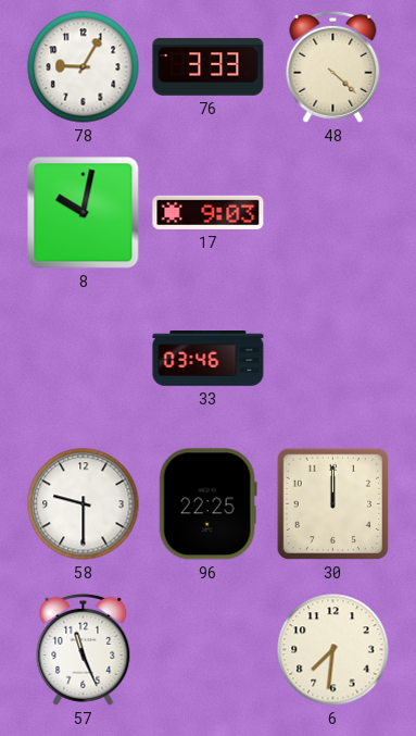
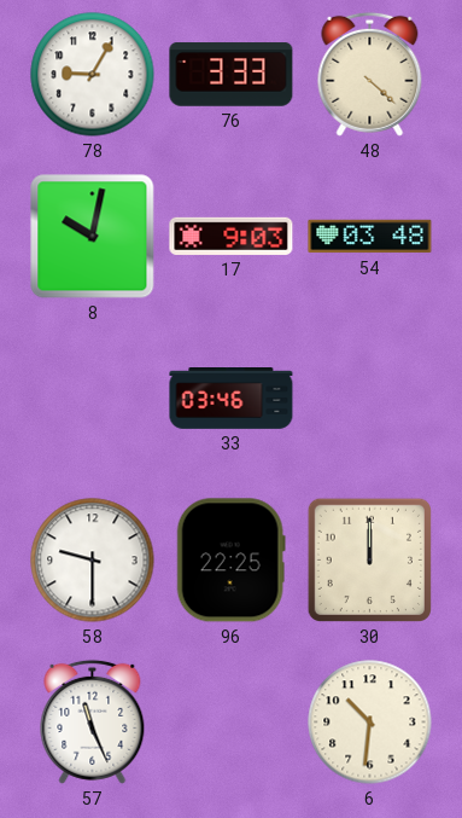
54: none -> 03:48 (370, 237)
6: 7:31 -> 10:31 (370, 723)
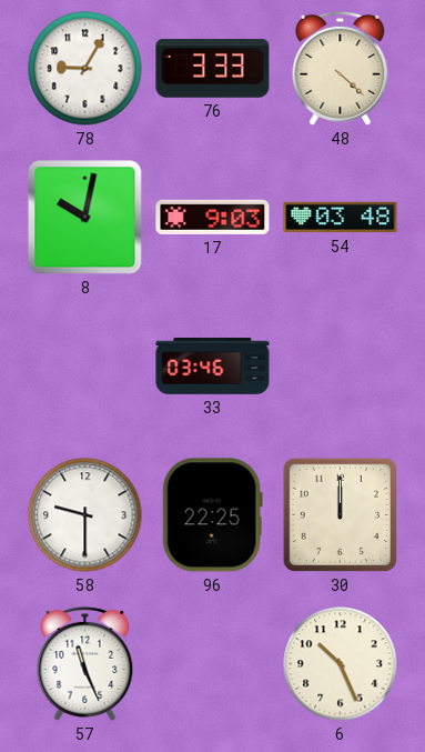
6: 10:31 -> 10:26 (341, 664)
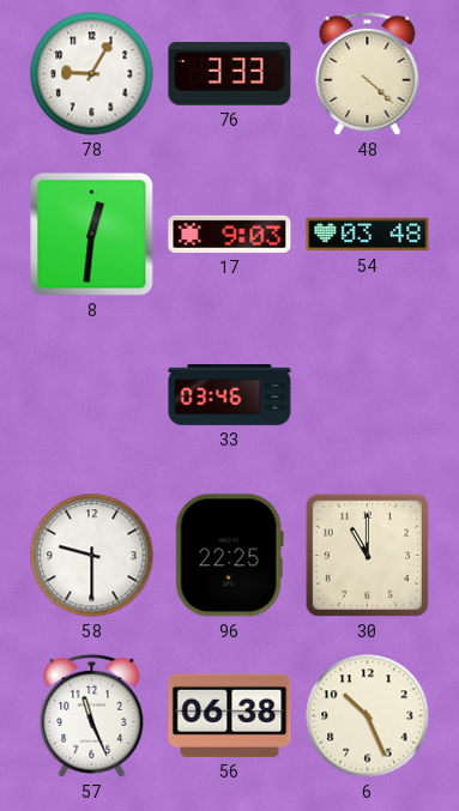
8: 10:02 -> 12:31 (92, 235)
30: 12:00 -> 11:00 (367, 555)
56: none -> 06:38 (230, 715)
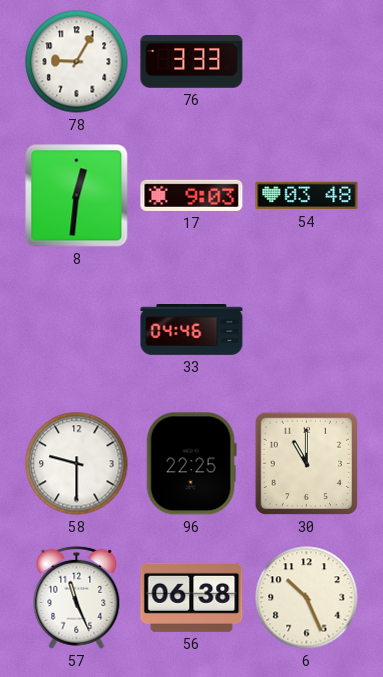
48: 4:22 -> none (368, 73)
33: 03:46 -> 04:46 (192, 330)
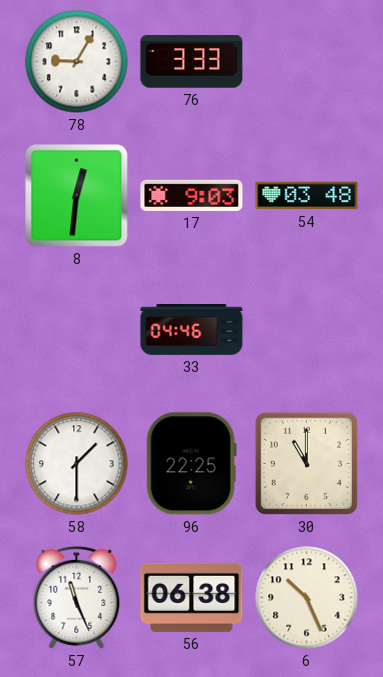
58: 9:30 -> 1:30 (77, 464)
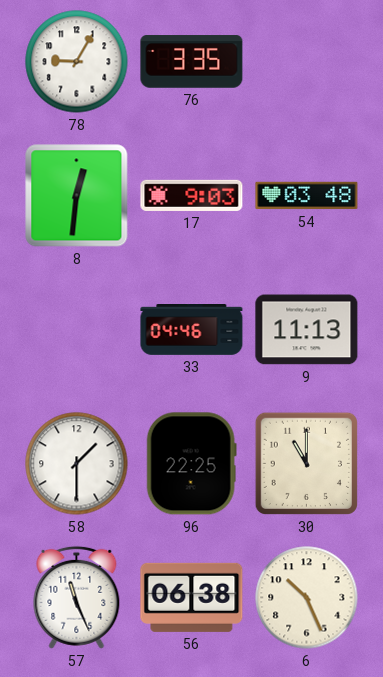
76: 3:33 -> 3:35 (192, 62)
9: none -> 11:13 (307, 330)
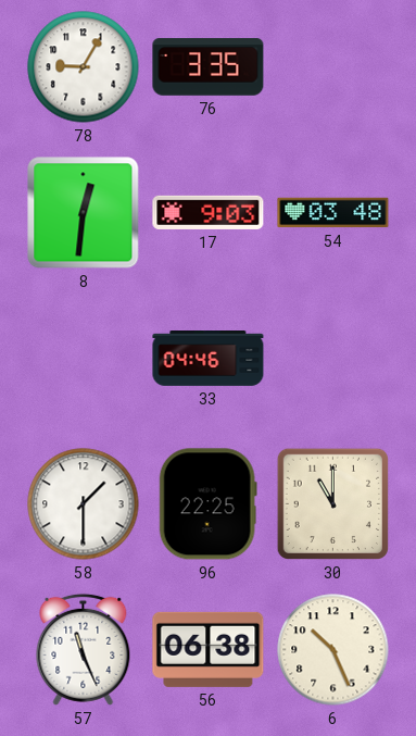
9: 11:13 -> none (307, 330)
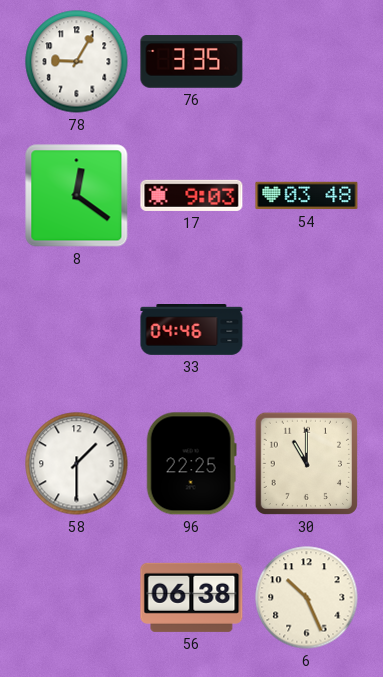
8: 12:31 -> 12:21 (77, 196)
57: 11:26 -> none (84, 649)
